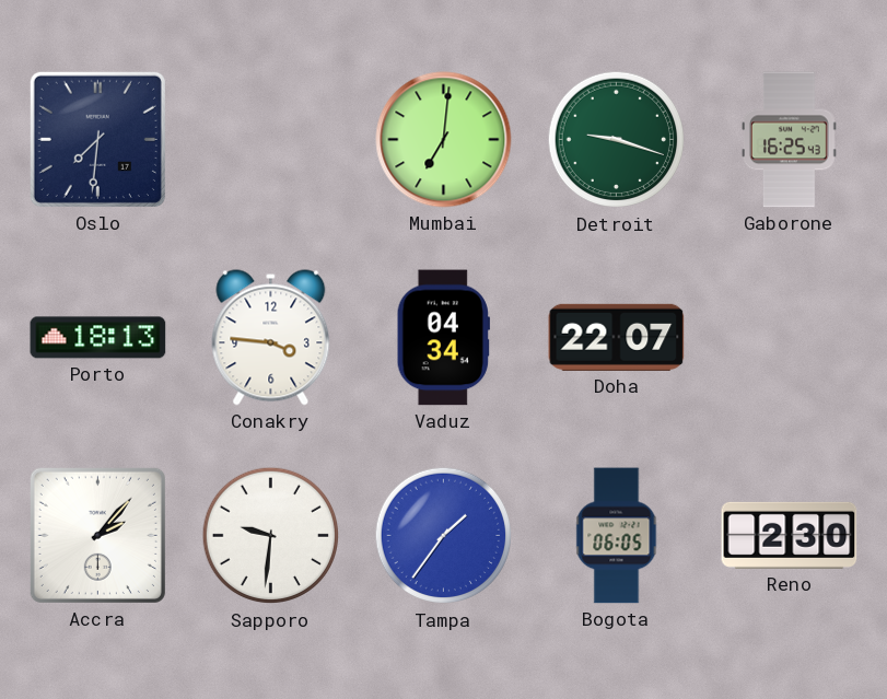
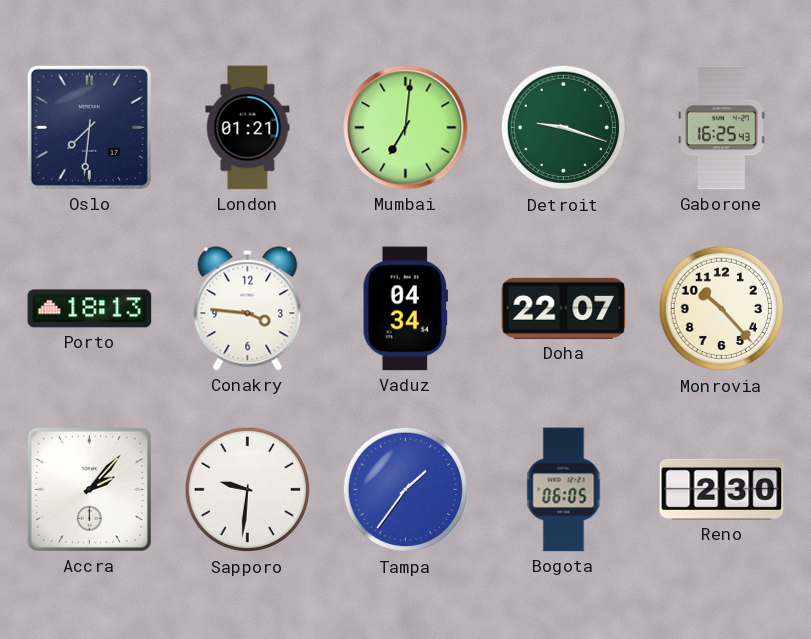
London: none -> 01:21 (248, 128)
Monrovia: none -> 10:23 (722, 309)
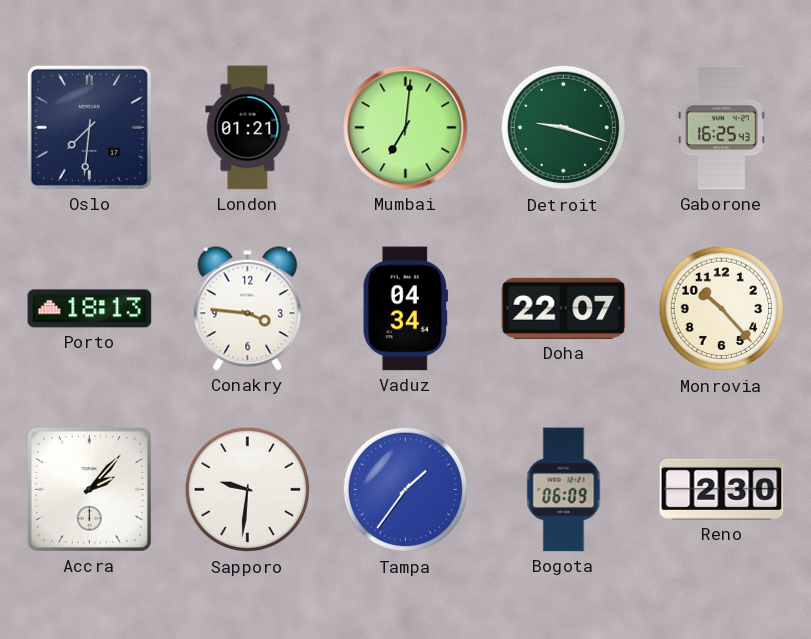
Bogota: 06:05 -> 06:09 (564, 490)
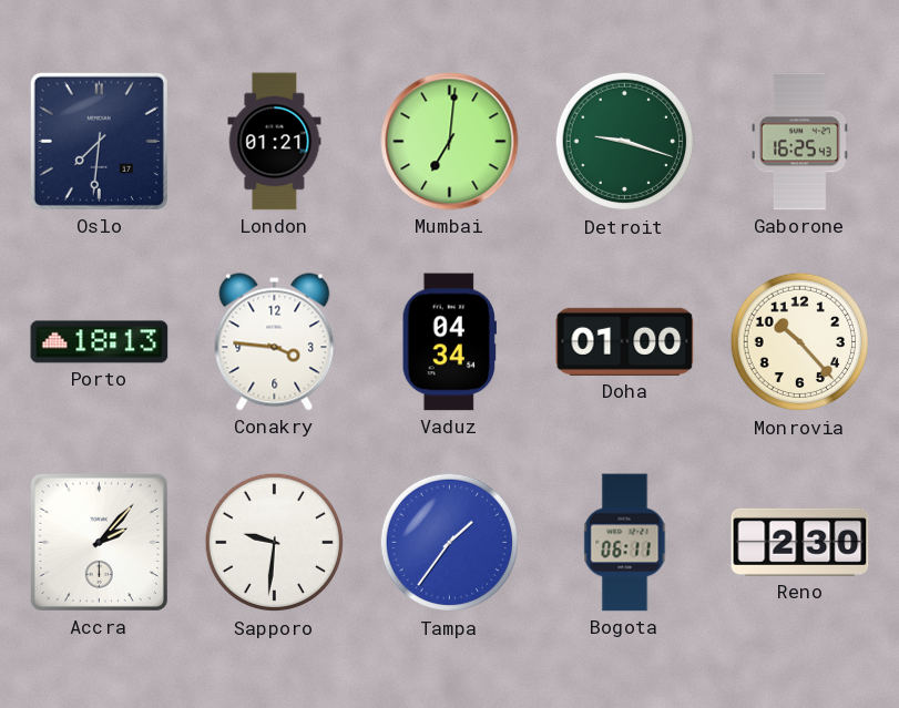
Doha: 22:07 -> 01:00 (625, 341)
Bogota: 06:09 -> 06:11 (625, 543)
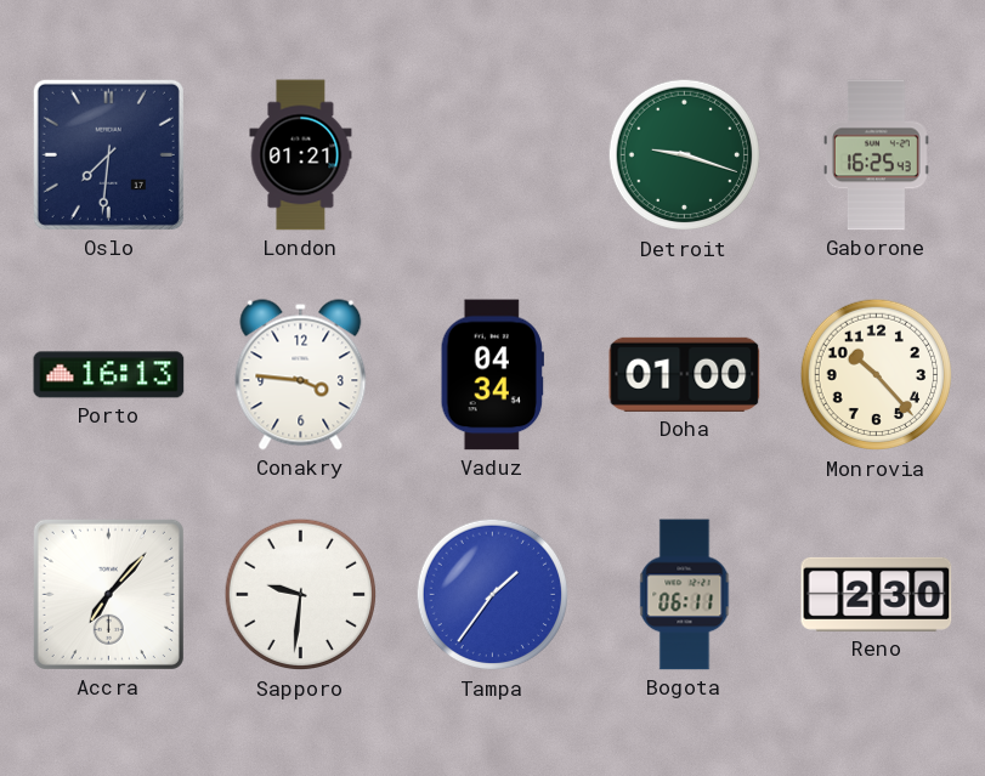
Mumbai: 7:01 -> none (450, 142)
Porto: 18:13 -> 16:13 (109, 375)
Accra: 2:07 -> 7:07 (108, 594)
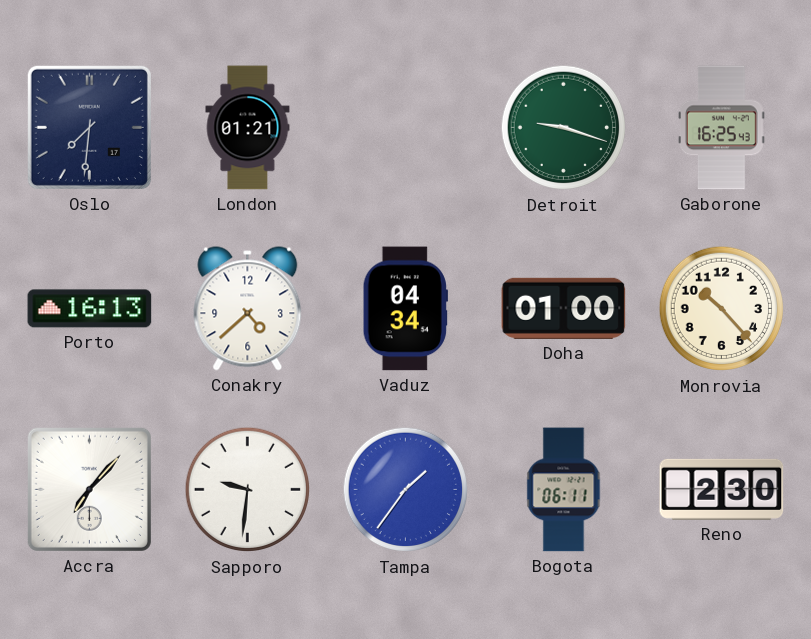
Conakry: 3:46 -> 4:38 (248, 309)
